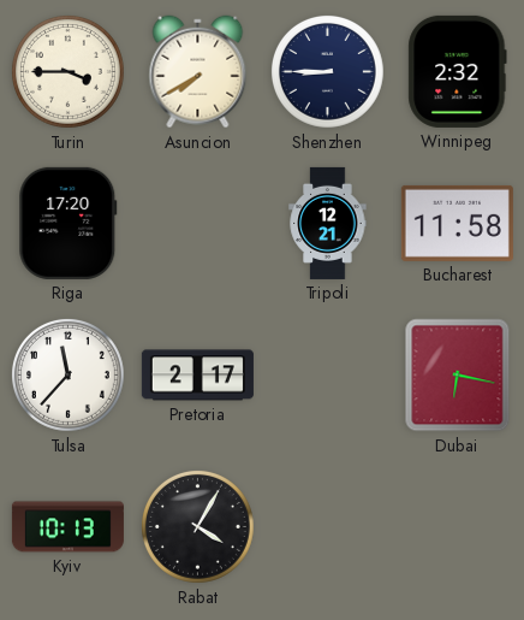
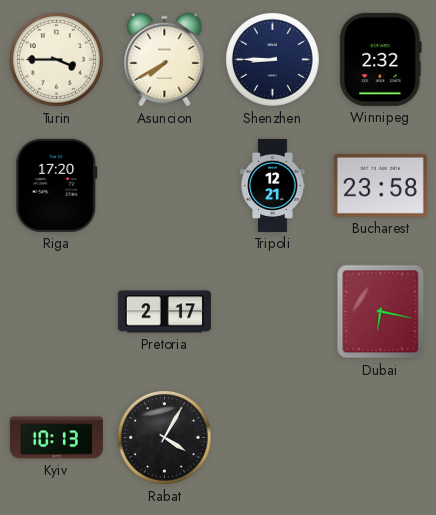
Bucharest: 11:58 -> 23:58 (380, 185)
Tulsa: 11:37 -> none (67, 374)
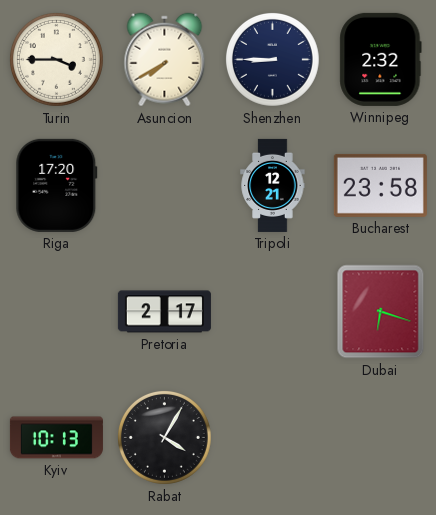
Dubai: 6:17 -> 6:18 (381, 312)
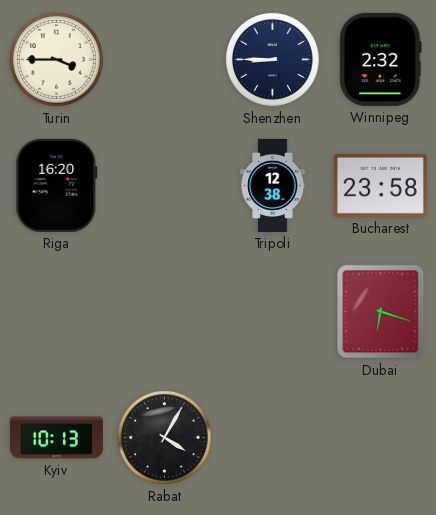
Asuncion: 7:40 -> none (165, 60)
Riga: 17:20 -> 16:20 (57, 185)
Tripoli: 12:21 -> 12:38 (273, 185)
Pretoria: 2:17 -> none (164, 312)
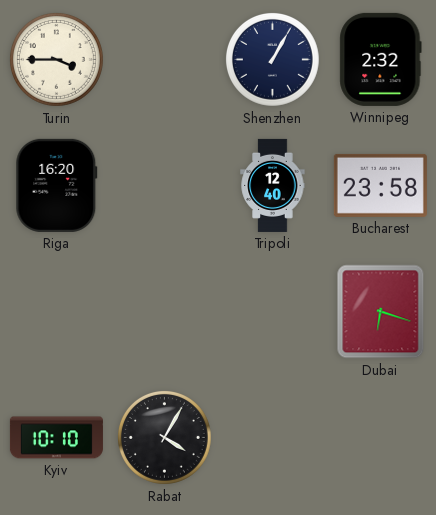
Shenzhen: 8:45 -> 1:05 (272, 59)
Tripoli: 12:38 -> 12:40 (273, 185)
Kyiv: 10:13 -> 10:10 (56, 438)
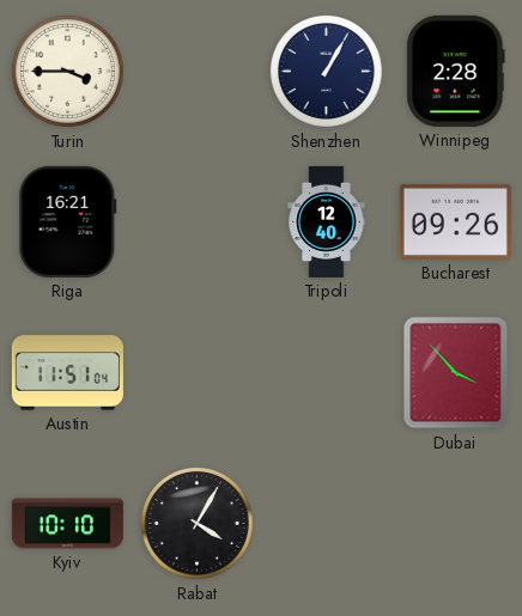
Winnipeg: 2:32 -> 2:28 (456, 71)
Riga: 16:20 -> 16:21 (68, 221)
Bucharest: 23:58 -> 09:26 (455, 221)
Austin: none -> 11:51 (67, 373)
Dubai: 6:18 -> 3:53 (456, 373)
